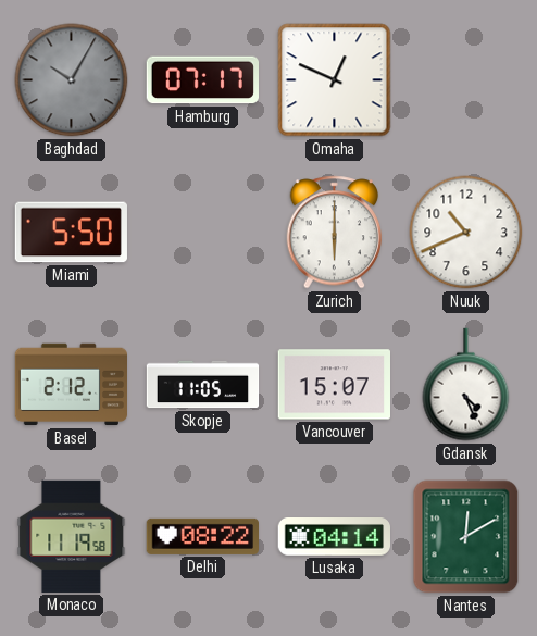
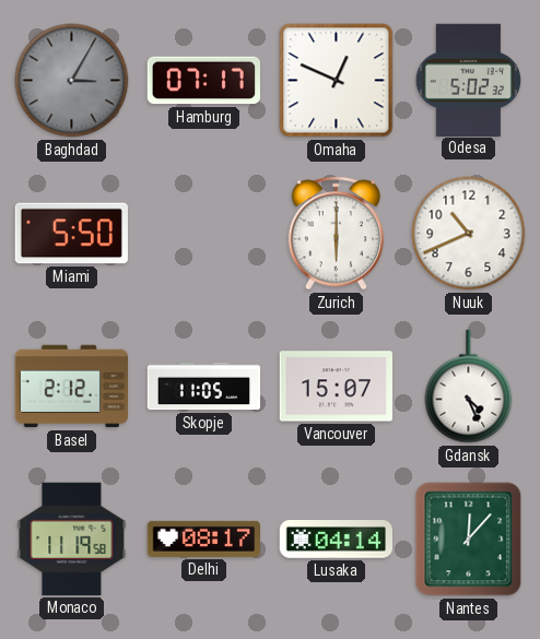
Baghdad: 10:05 -> 3:05 (72, 81)
Odesa: none -> 5:02 (468, 80)
Delhi: 08:22 -> 08:17 (203, 539)
Nantes: 12:10 -> 12:07 (469, 540)
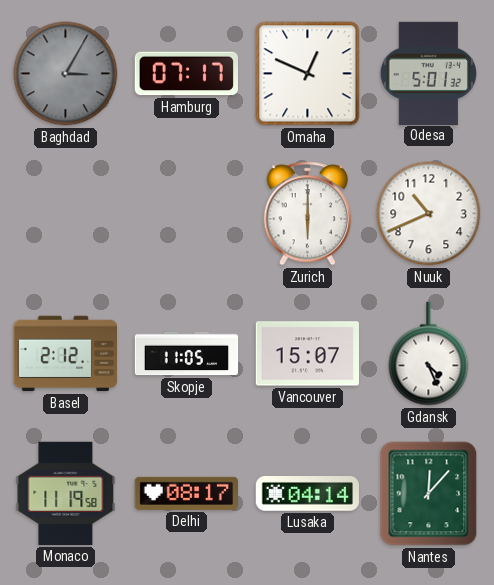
Odesa: 5:02 -> 5:01 (428, 73)
Miami: 5:50 -> none (71, 234)
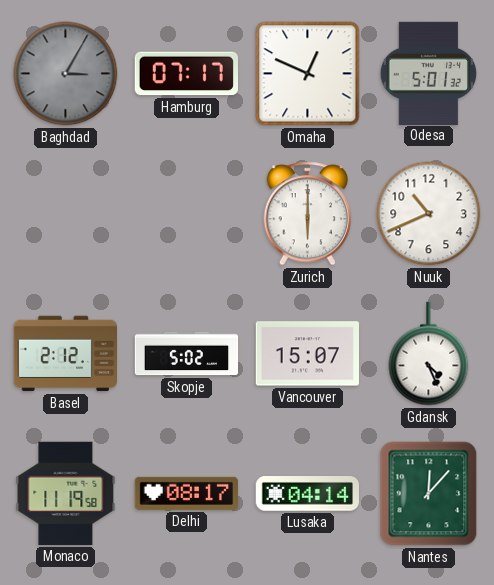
Skopje: 11:05 -> 5:02 (187, 354)
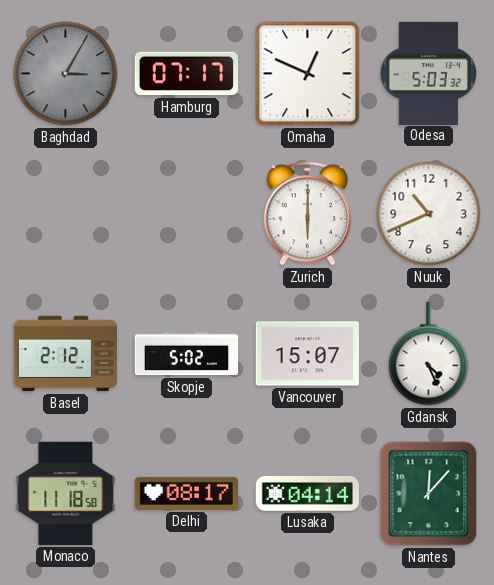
Odesa: 5:01 -> 5:03 (428, 73)
Monaco: 11:19 -> 11:18 (66, 493)
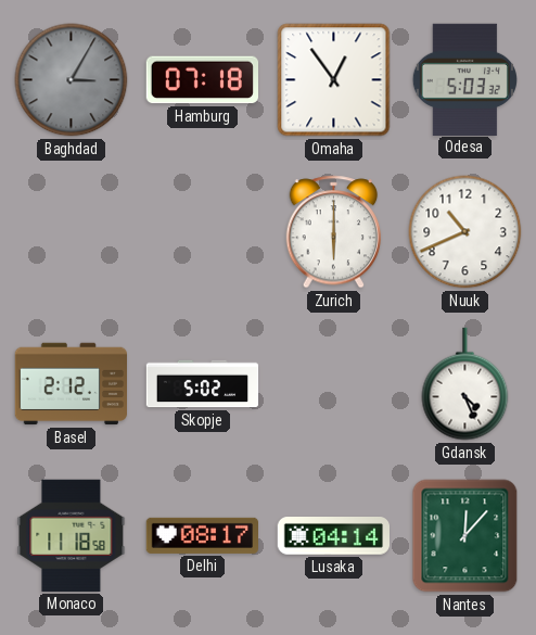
Hamburg: 07:17 -> 07:18 (202, 80)
Omaha: 12:49 -> 12:54 (334, 80)
Vancouver: 15:07 -> none (307, 354)
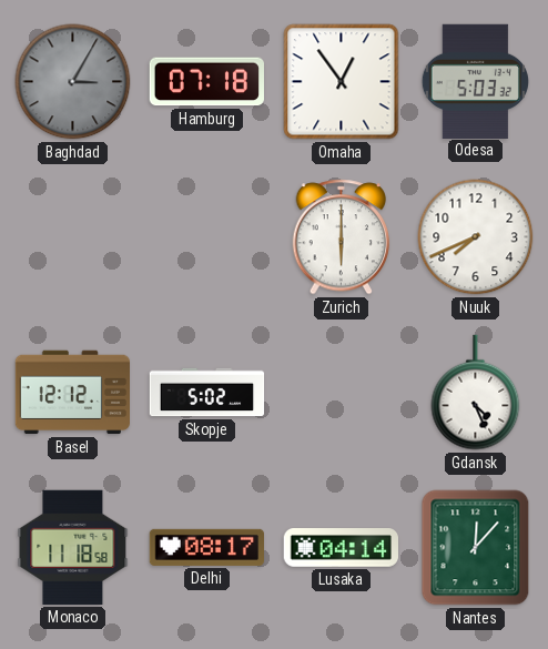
Nuuk: 10:41 -> 7:41 (476, 237)
Basel: 2:12 -> 12:12 (72, 393)
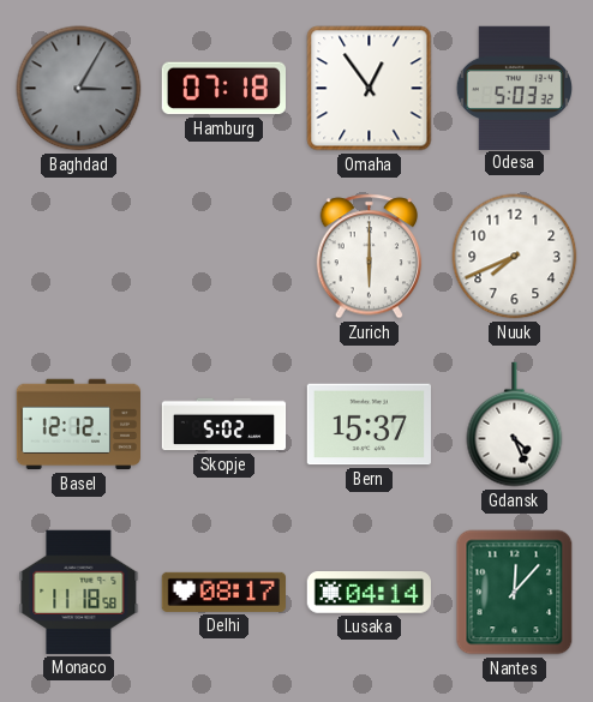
Bern: none -> 15:37 (369, 425)
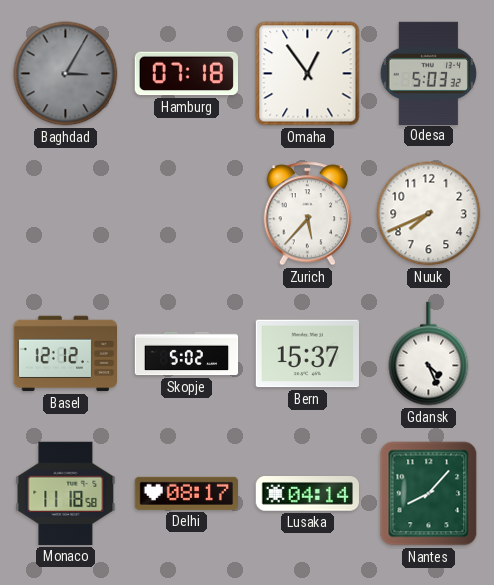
Zurich: 6:00 -> 5:37 (308, 214)
Nantes: 12:07 -> 8:07 (429, 494)
